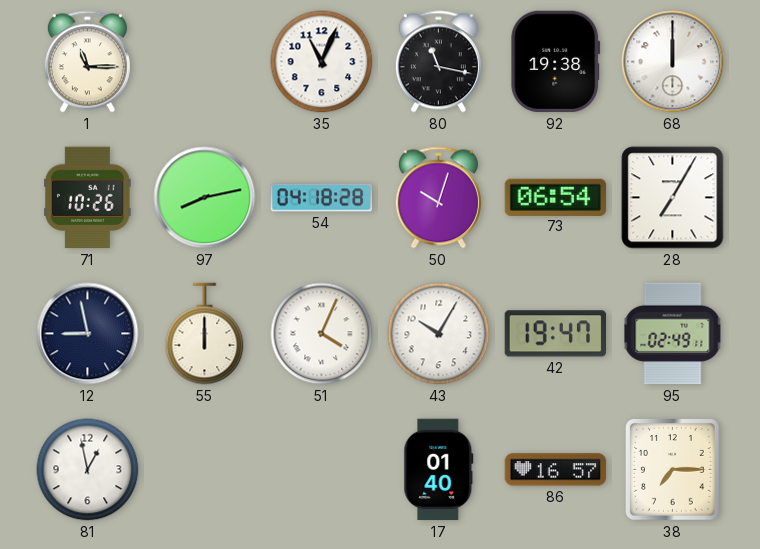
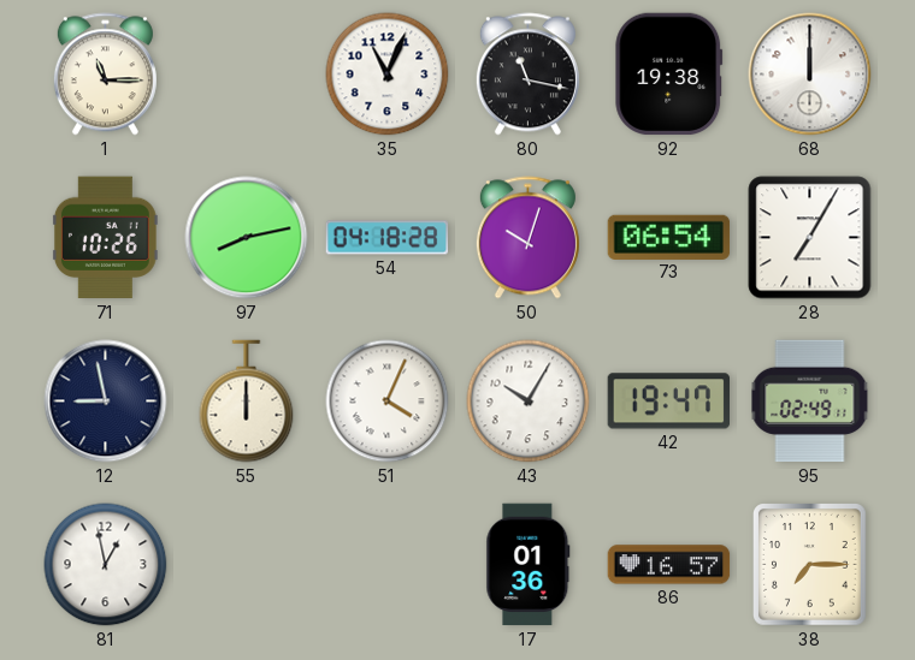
17: 01:40 -> 01:36 (529, 565)
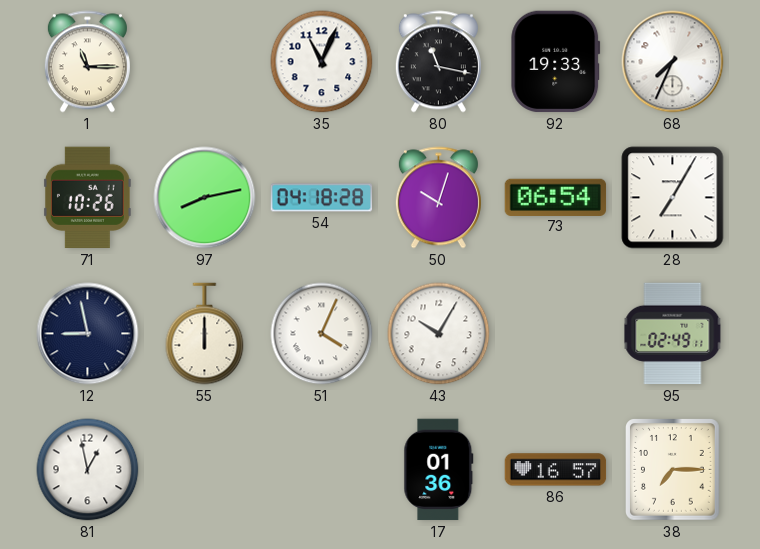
92: 19:38 -> 19:33 (556, 62)
68: 12:00 -> 7:34 (673, 62)
42: 19:47 -> none (668, 402)
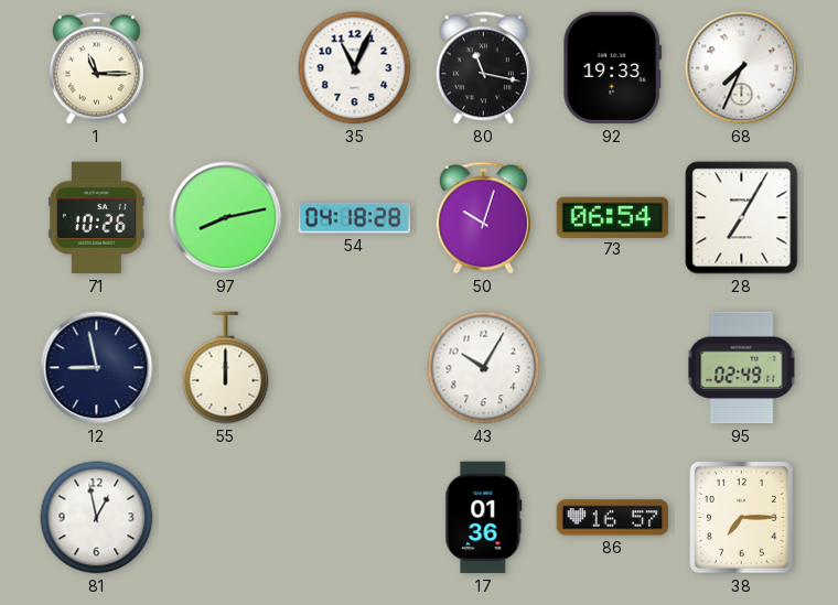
51: 4:04 -> none (322, 334)
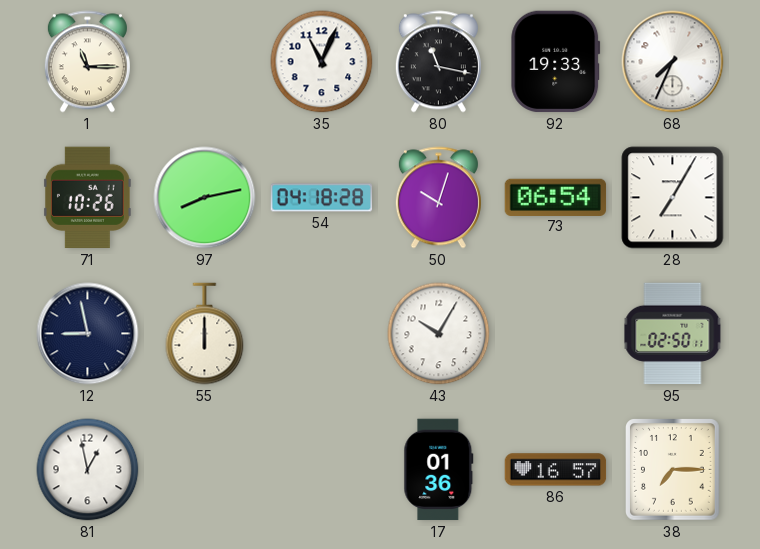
95: 02:49 -> 02:50 (673, 334)
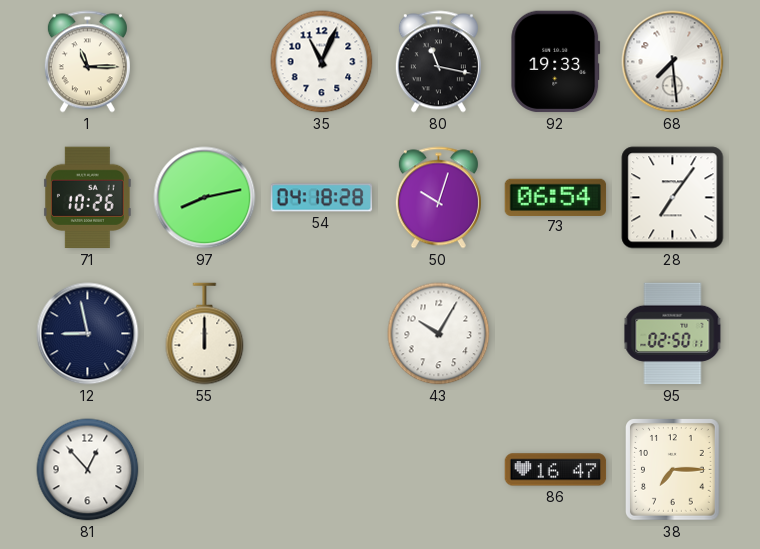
68: 7:34 -> 7:29 (673, 62)
28: 7:05 -> 7:06 (673, 198)
81: 12:58 -> 12:53 (88, 470)
17: 01:36 -> none (439, 470)
86: 16:57 -> 16:47 (556, 470)
